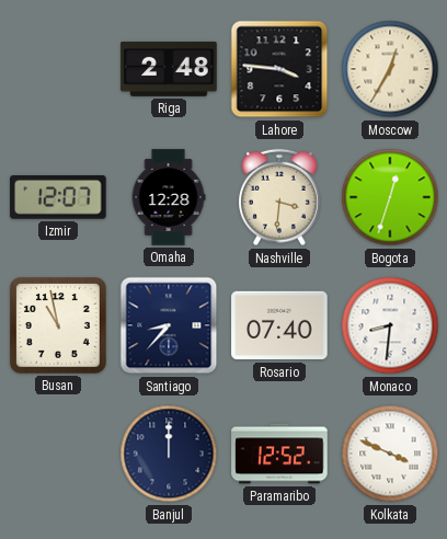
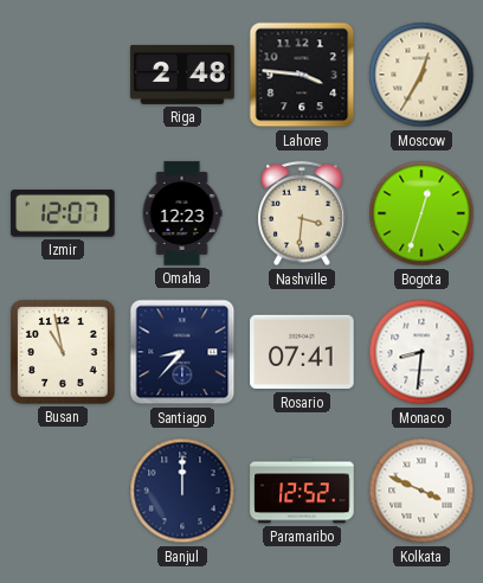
Omaha: 12:28 -> 12:23 (182, 213)
Rosario: 07:40 -> 07:41 (302, 352)
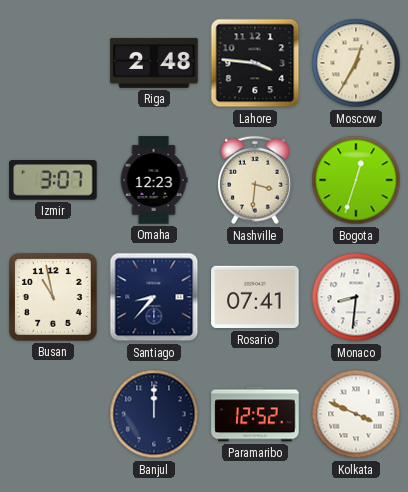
Izmir: 12:07 -> 3:07 (53, 181)
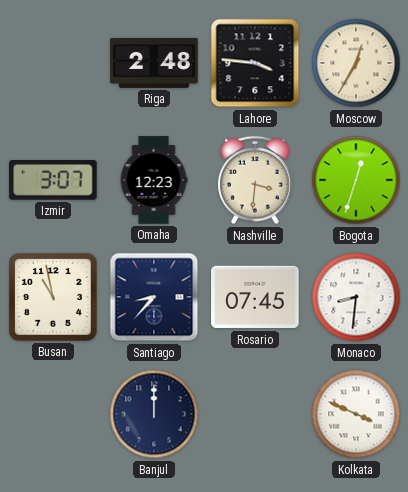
Rosario: 07:41 -> 07:45 (255, 297)
Paramaribo: 12:52 -> none (255, 414)
